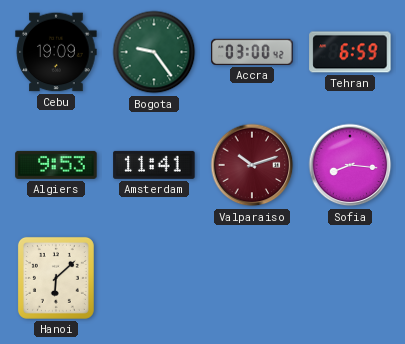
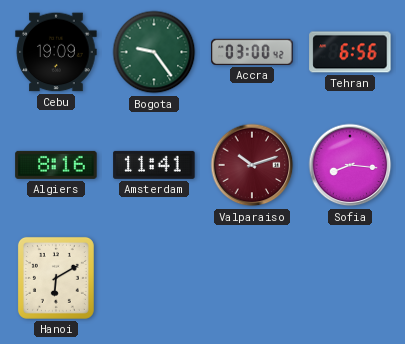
Tehran: 6:59 -> 6:56 (350, 52)
Algiers: 9:53 -> 8:16 (56, 165)
Hanoi: 6:08 -> 6:10 (56, 278)
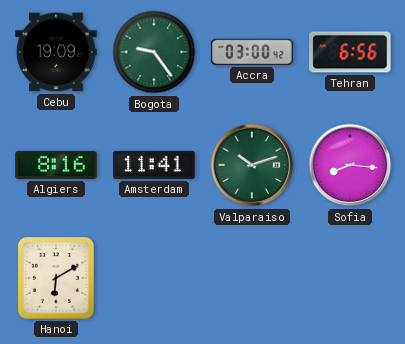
Valparaiso dial: burgundy -> green (252, 165)
